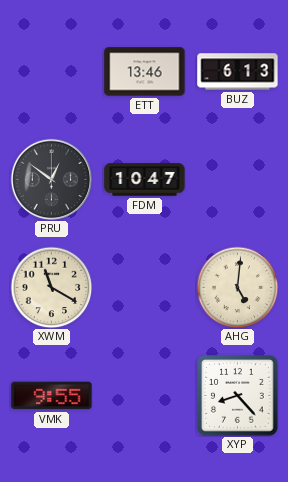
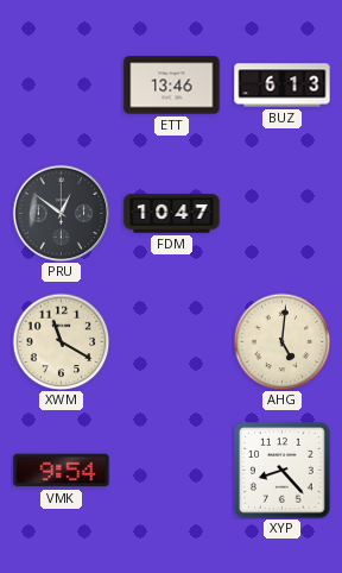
VMK: 9:55 -> 9:54 (62, 471)
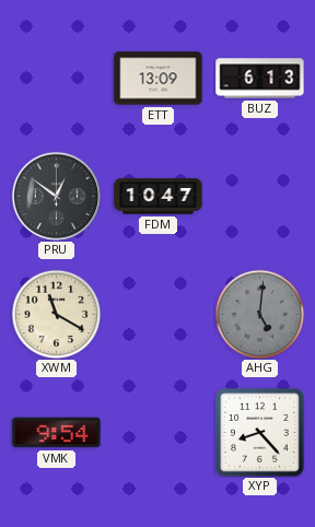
ETT: 13:46 -> 13:09 (159, 79)
AHG dial: cream -> grey (259, 314)
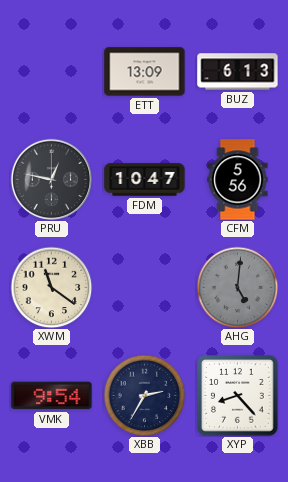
PRU: 12:51 -> 12:47 (51, 179)
CFM: none -> 5:56 (238, 180)
XWM: 11:20 -> 11:21 (51, 287)
XBB: none -> 2:35 (144, 395)
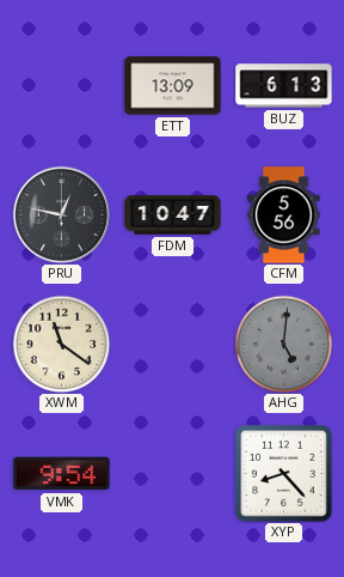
XBB: 2:35 -> none (144, 395)
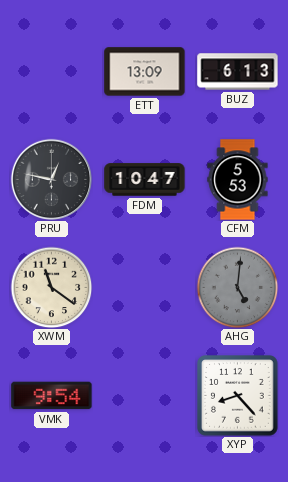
CFM: 5:56 -> 5:53 (238, 180)
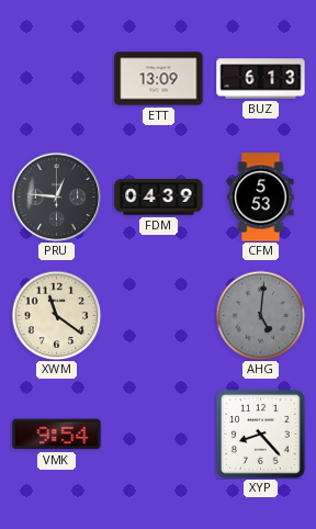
PRU: 12:47 -> 12:46 (56, 196)
FDM: 10:47 -> 04:39 (159, 198)
